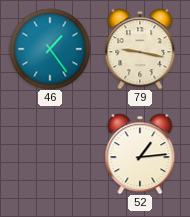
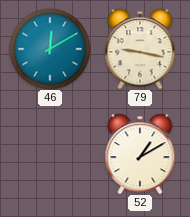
46: 1:24 -> 12:10 (50, 49)
52: 1:14 -> 1:10 (140, 154)
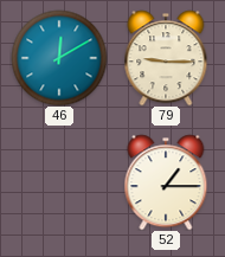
79: 9:17 -> 9:15 (166, 58)
52: 1:10 -> 1:15 (166, 182)
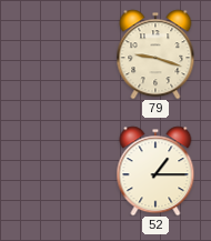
46: 12:10 -> none (59, 58)
79: 9:15 -> 9:18 (155, 54)
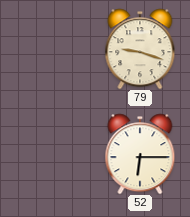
52: 1:15 -> 6:15 (140, 154)
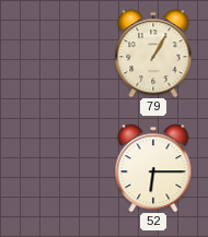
79: 9:18 -> 1:05 (153, 54)
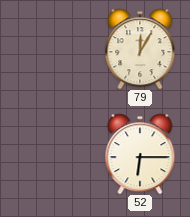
79: 1:05 -> 12:05 (140, 49)
